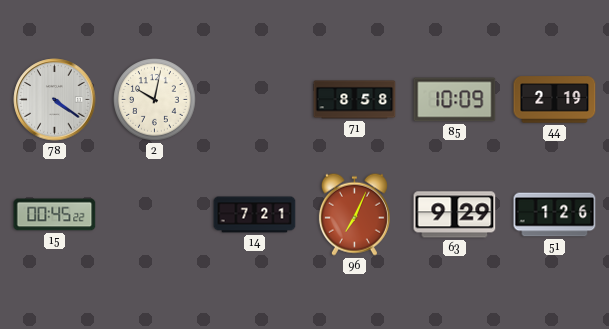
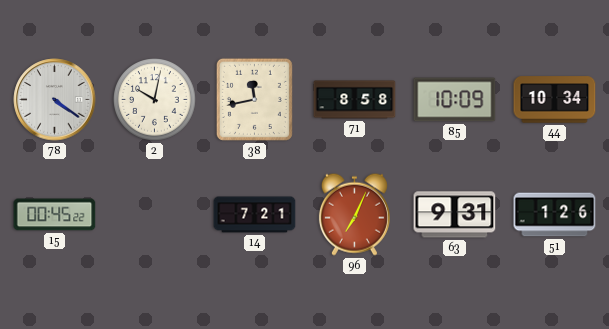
38: none -> 11:43 (254, 99)
44: 2:19 -> 10:34 (555, 100)
63: 9:29 -> 9:31 (455, 215)
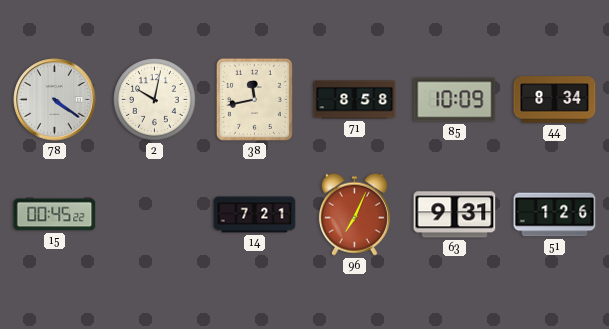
44: 10:34 -> 8:34 (555, 100)
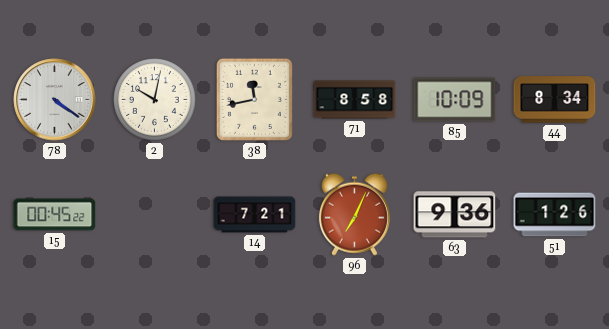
63: 9:31 -> 9:36 (455, 215)
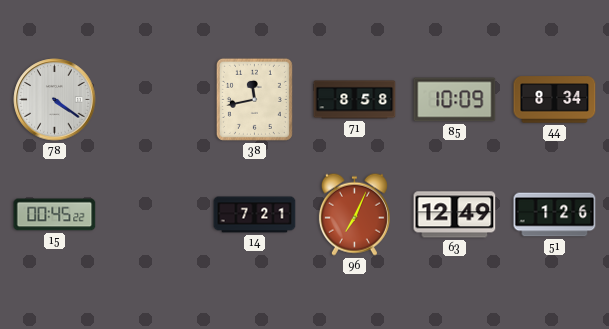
2: 10:02 -> none (155, 100)
63: 9:36 -> 12:49 (455, 215)
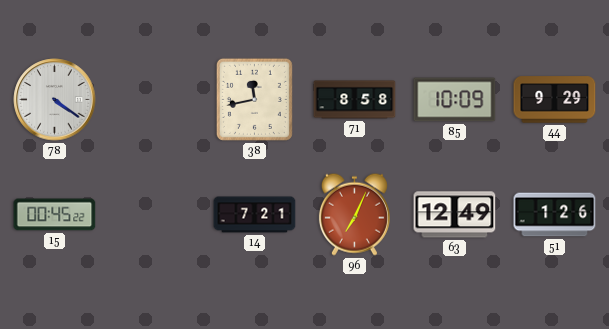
44: 8:34 -> 9:29 (555, 100)
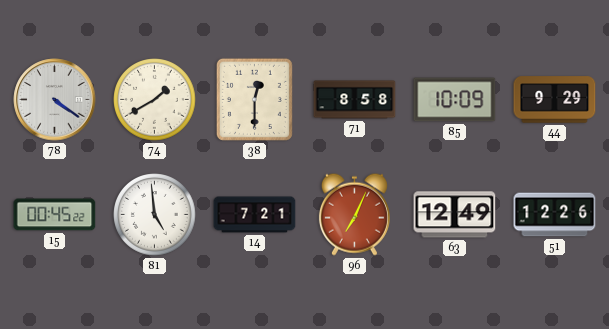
74: none -> 1:40 (155, 100)
38: 11:43 -> 12:30 (254, 99)
81: none -> 4:59 (155, 215)
51: 1:26 -> 12:26 (555, 215)
